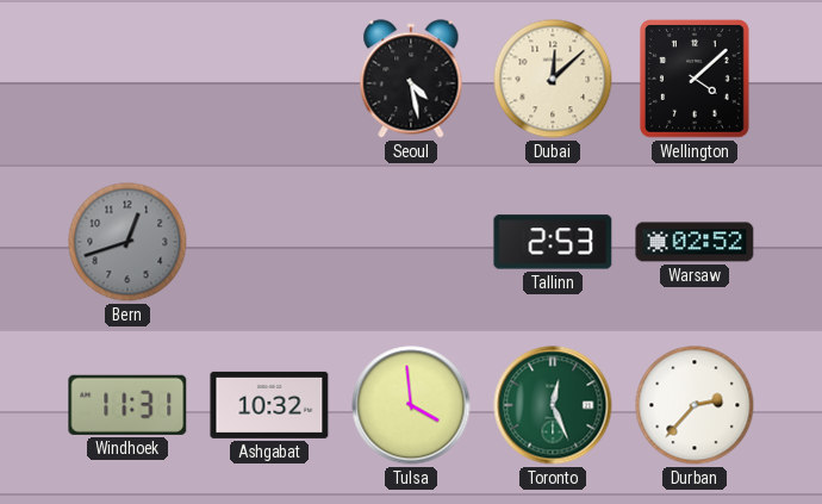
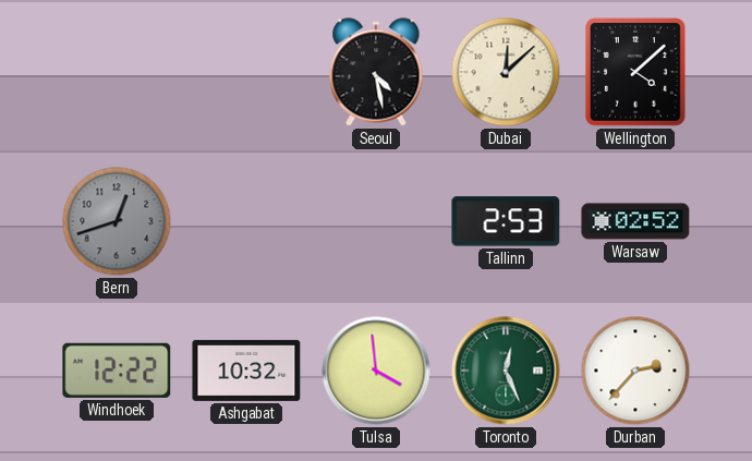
Windhoek: 11:31 -> 12:22 (117, 371)
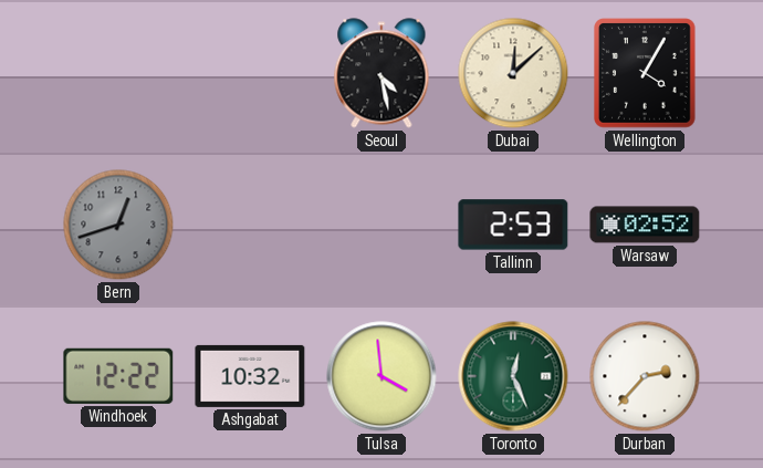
Wellington: 4:08 -> 4:05 (645, 73)
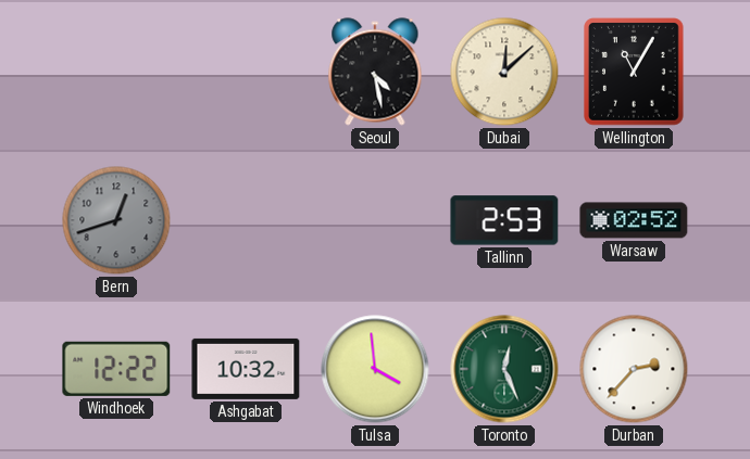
Wellington: 4:05 -> 11:05 (634, 72)
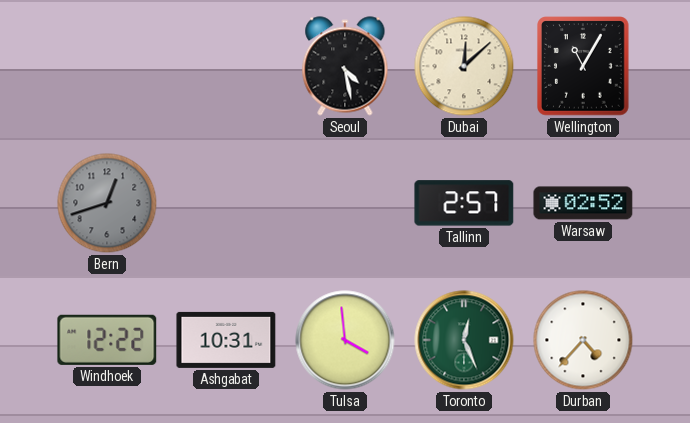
Tallinn: 2:53 -> 2:57 (464, 203)
Ashgabat: 10:32 -> 10:31 (226, 340)
Durban: 2:37 -> 4:37 (583, 340)
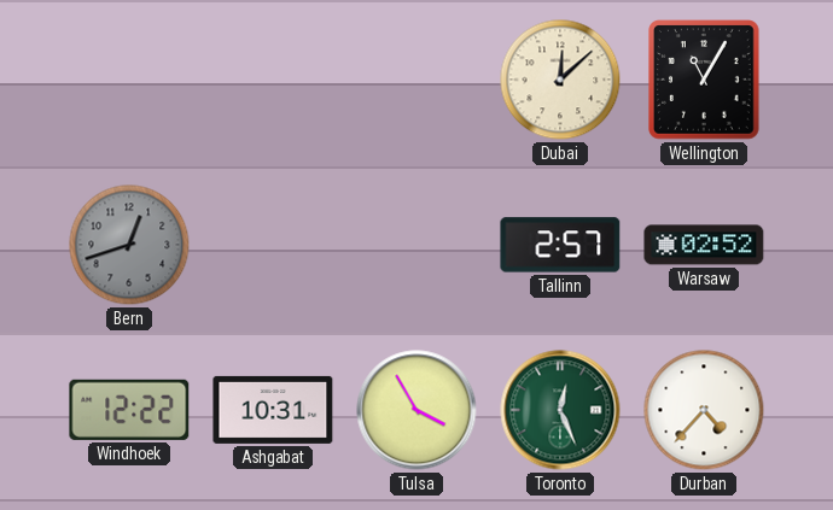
Seoul: 4:28 -> none (345, 66)
Tulsa: 3:59 -> 3:55 (416, 410)
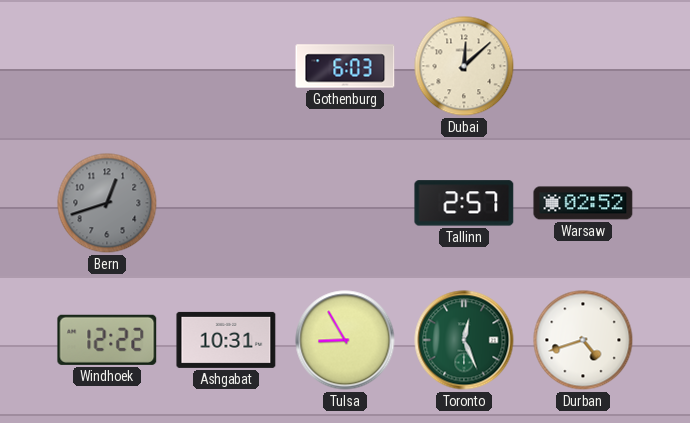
Gothenburg: none -> 6:03 (345, 66)
Wellington: 11:05 -> none (704, 80)
Tulsa: 3:55 -> 8:55 (345, 340)
Durban: 4:37 -> 4:42 (583, 340)
